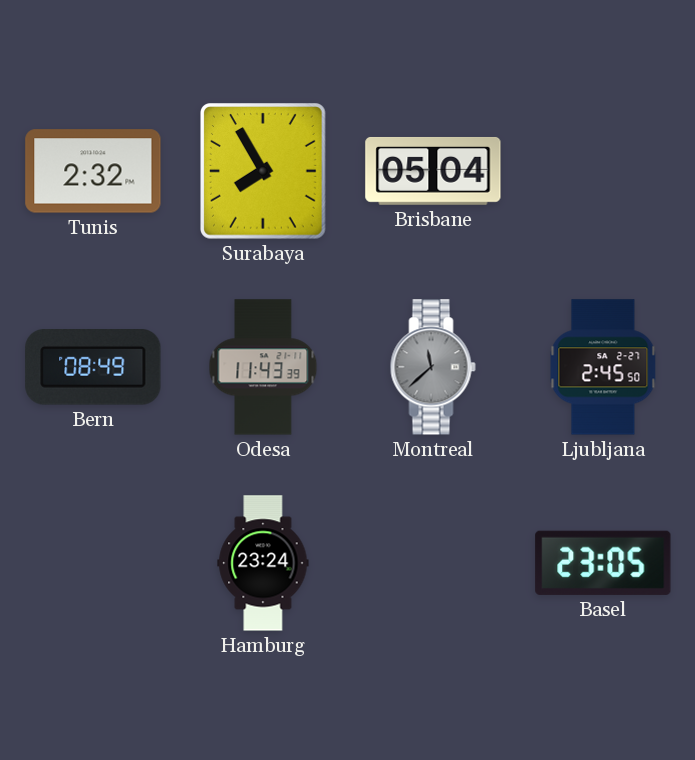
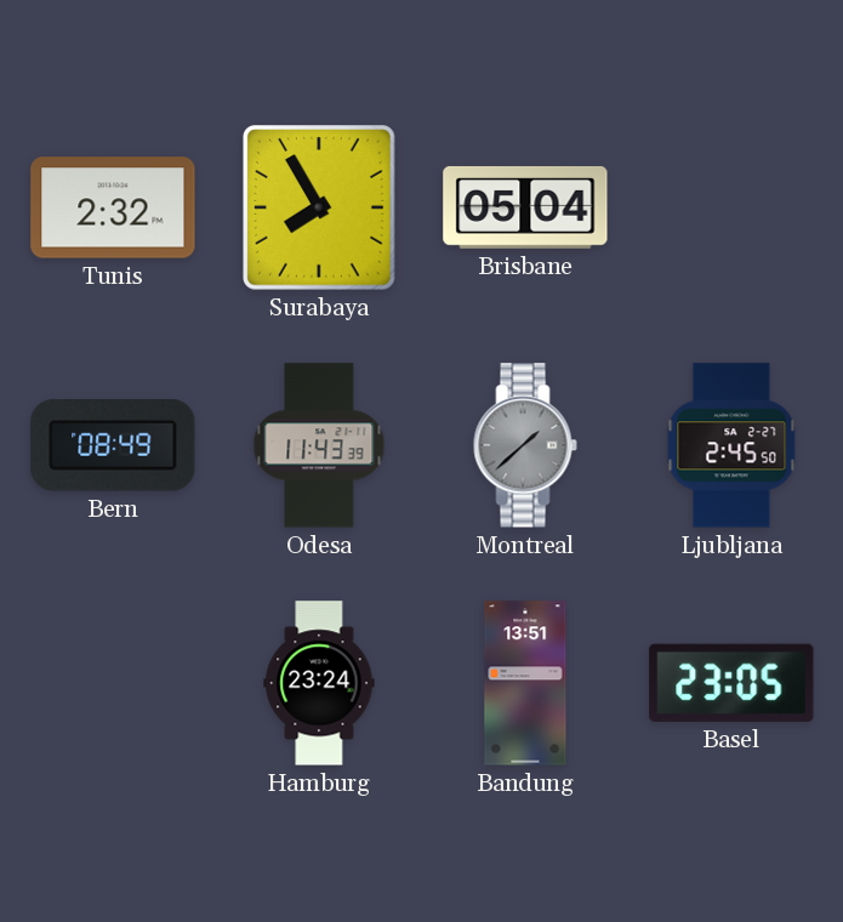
Montreal: 11:38 -> 1:38 (525, 445)
Bandung: none -> 13:51 (525, 683)
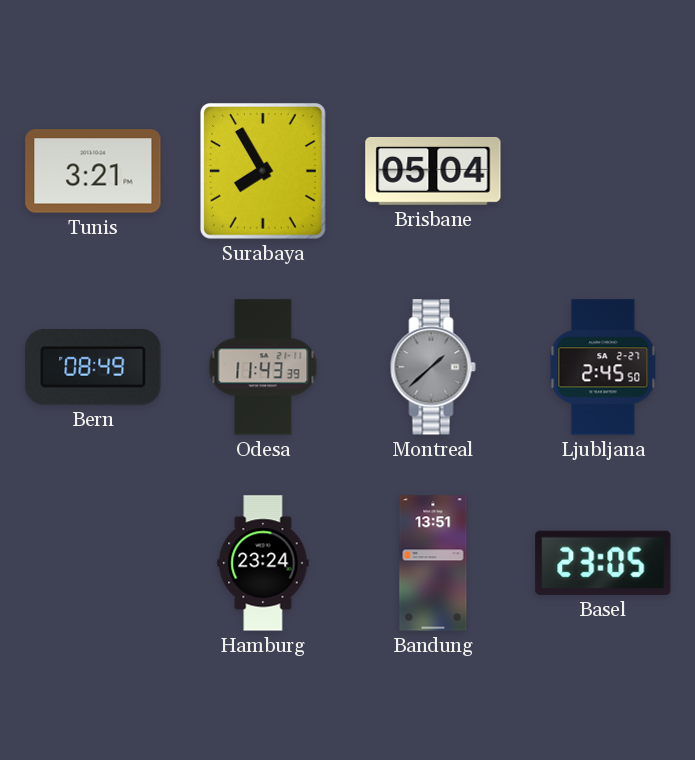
Tunis: 2:32 -> 3:21 (93, 171)
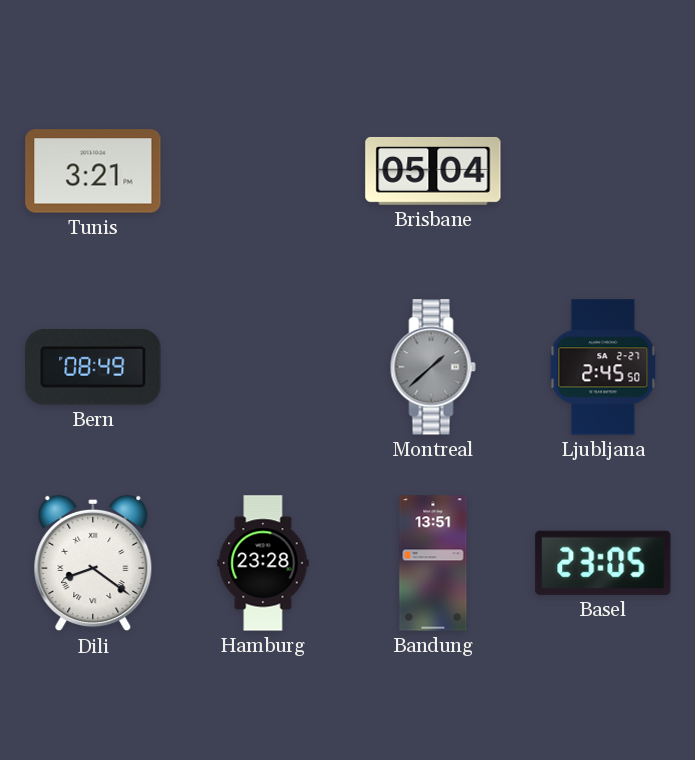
Surabaya: 7:55 -> none (264, 171)
Odesa: 11:43 -> none (263, 367)
Dili: none -> 8:21 (93, 563)
Hamburg: 23:24 -> 23:28 (263, 563)
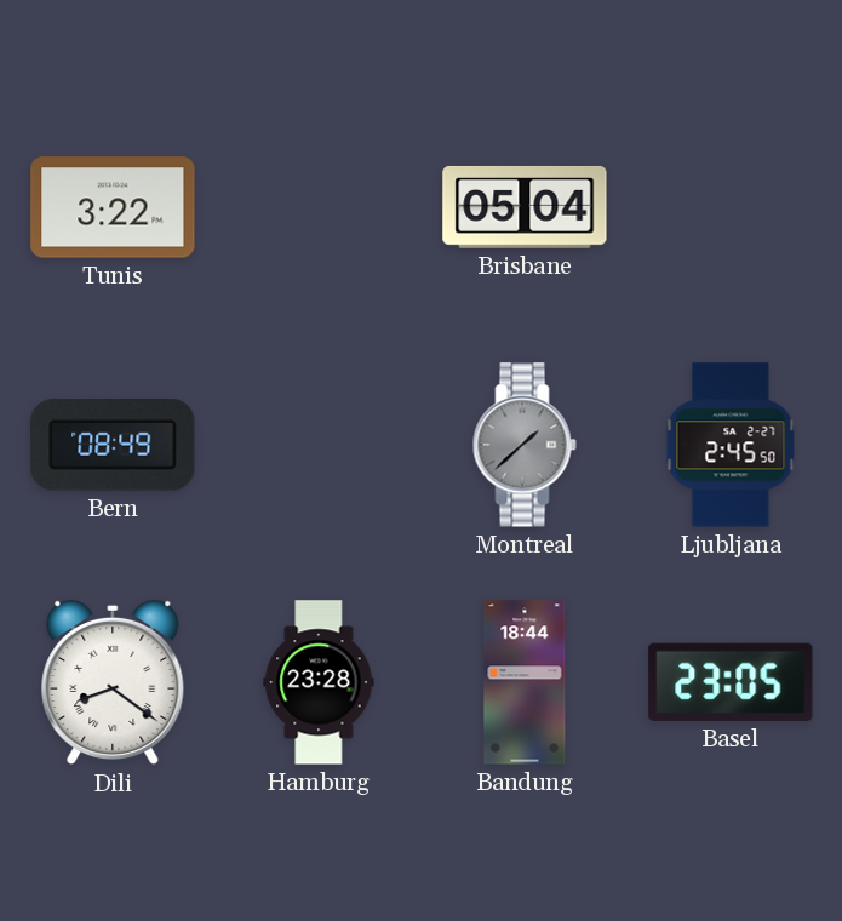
Tunis: 3:21 -> 3:22 (113, 207)
Bandung: 13:51 -> 18:44 (525, 682)
